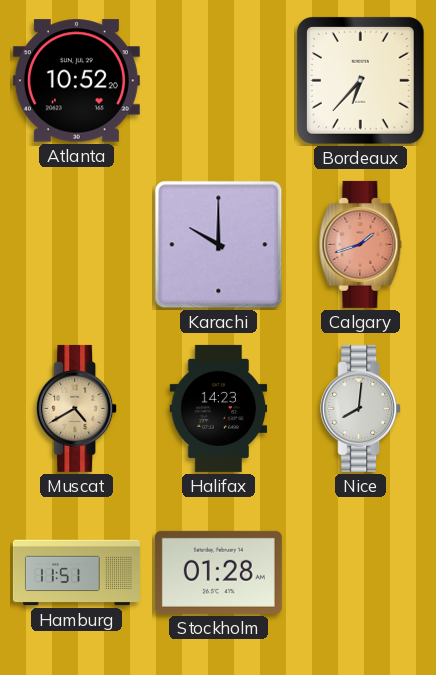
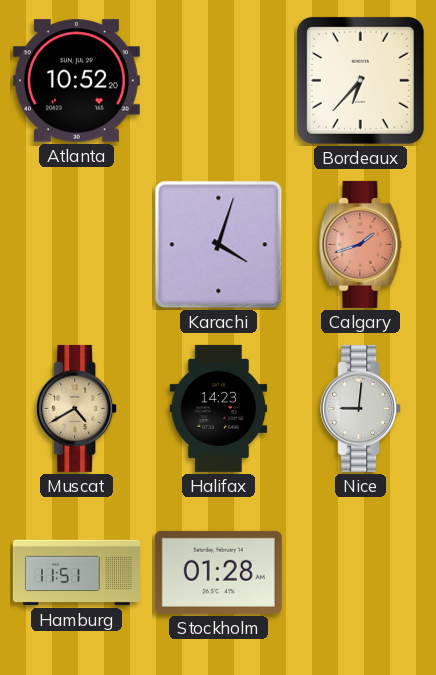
Karachi: 10:00 -> 4:03 (219, 245)
Nice: 8:01 -> 9:01 (361, 408)
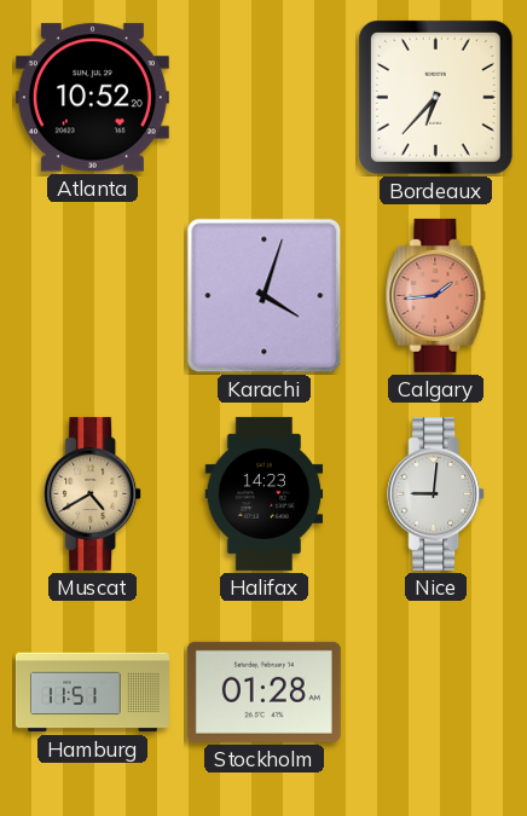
Calgary: 1:42 -> 1:44 (436, 295)
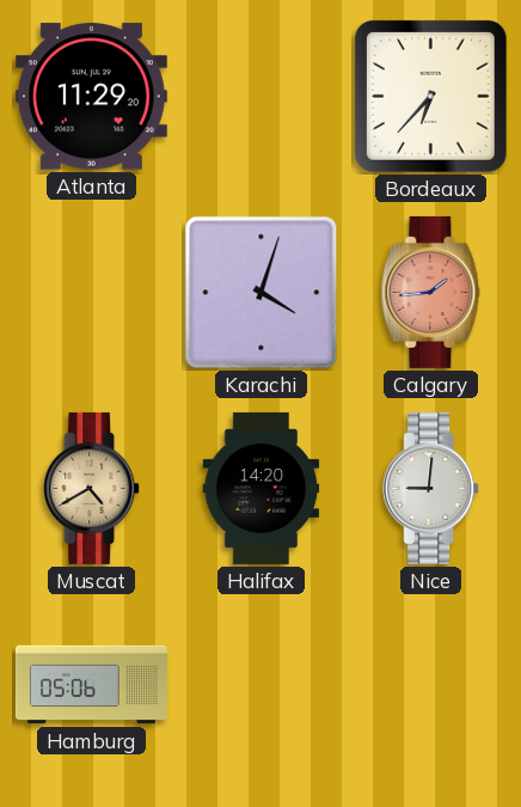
Atlanta: 10:52 -> 11:29 (91, 97)
Halifax: 14:23 -> 14:20 (262, 488)
Hamburg: 11:51 -> 05:06 (91, 685)
Stockholm: 01:28 -> none (263, 691)
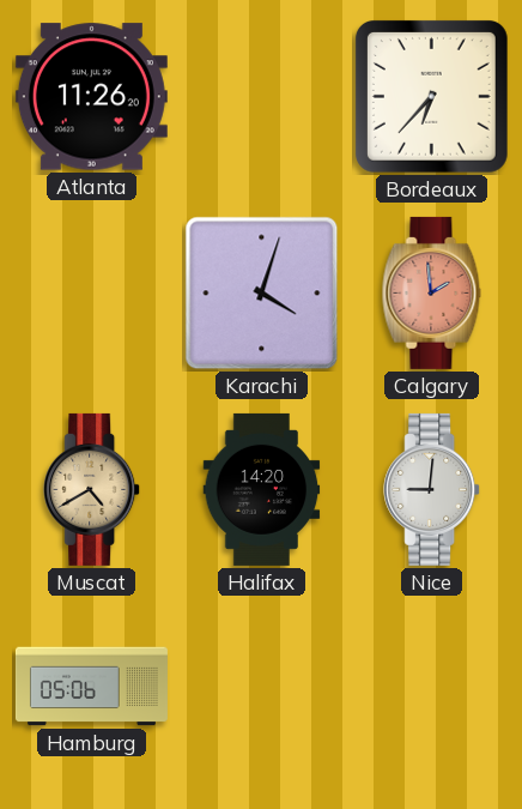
Atlanta: 11:29 -> 11:26 (91, 97)
Calgary: 1:44 -> 1:59 (432, 292)
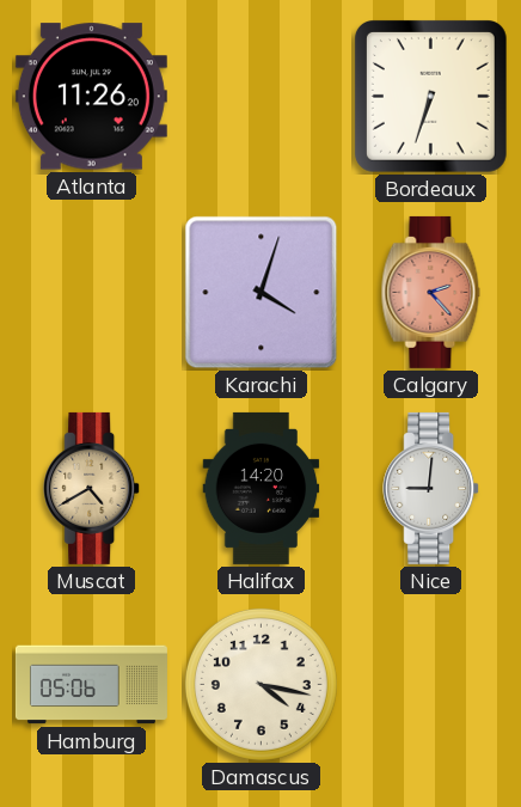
Bordeaux: 6:37 -> 6:33 (430, 96)
Calgary: 1:59 -> 2:23 (431, 292)
Damascus: none -> 4:17 (260, 684)
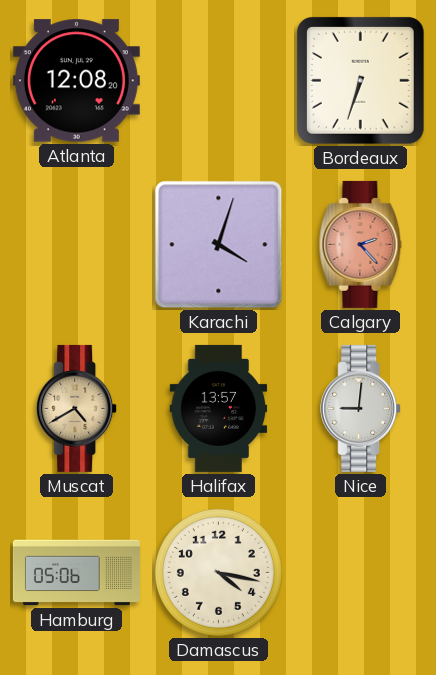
Atlanta: 11:26 -> 12:08 (76, 81)
Halifax: 14:20 -> 13:57 (219, 408)
